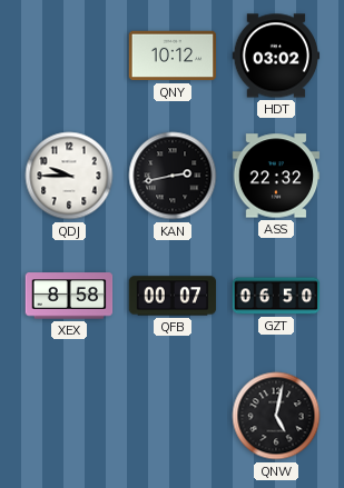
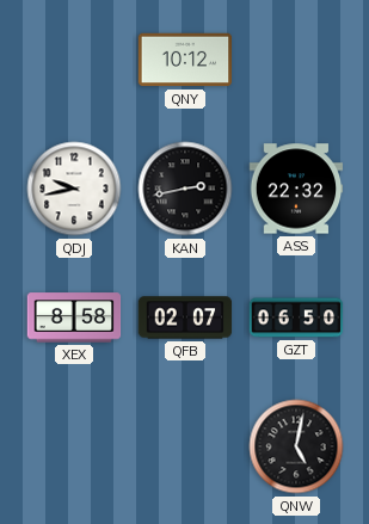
HDT: 03:02 -> none (276, 56)
QDJ: 9:45 -> 9:43 (74, 189)
QFB: 00:07 -> 02:07 (185, 318)
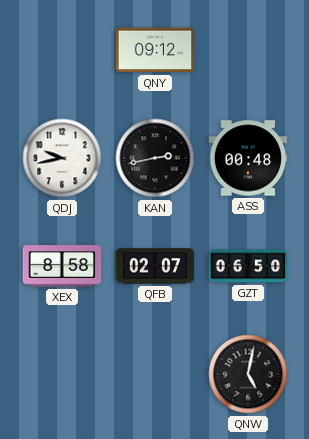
QNY: 10:12 -> 09:12 (155, 50)
ASS: 22:32 -> 00:48 (248, 158)
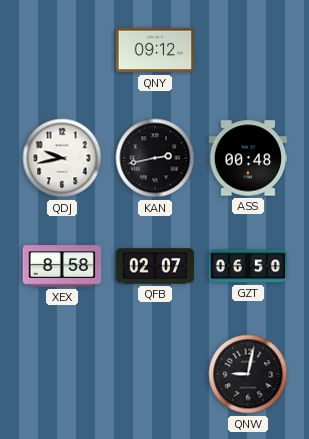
QNW: 5:02 -> 9:02 (248, 374)
